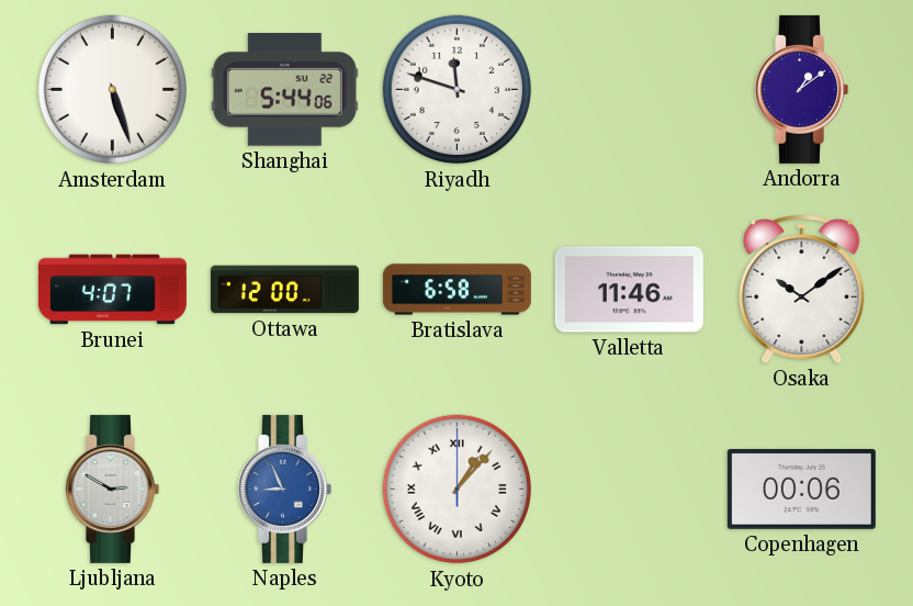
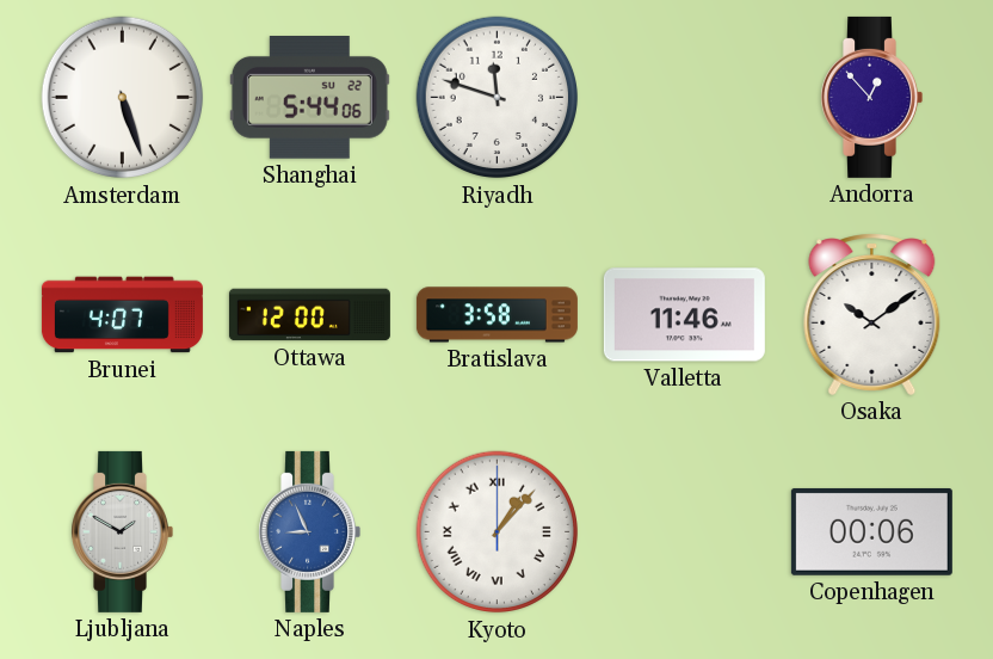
Andorra: 1:09 -> 12:53 (871, 97)
Bratislava: 6:58 -> 3:58 (496, 315)
Ljubljana: 2:50 -> 1:50 (122, 531)
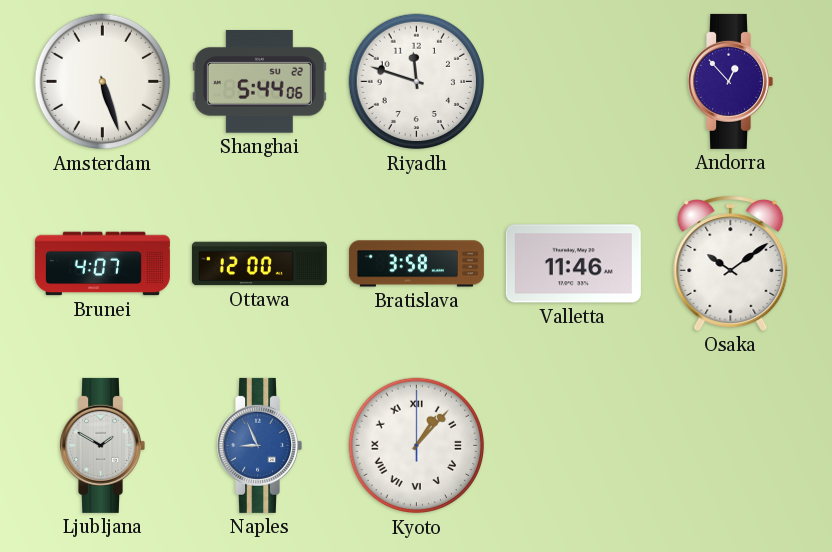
Copenhagen: 00:06 -> none (871, 531)
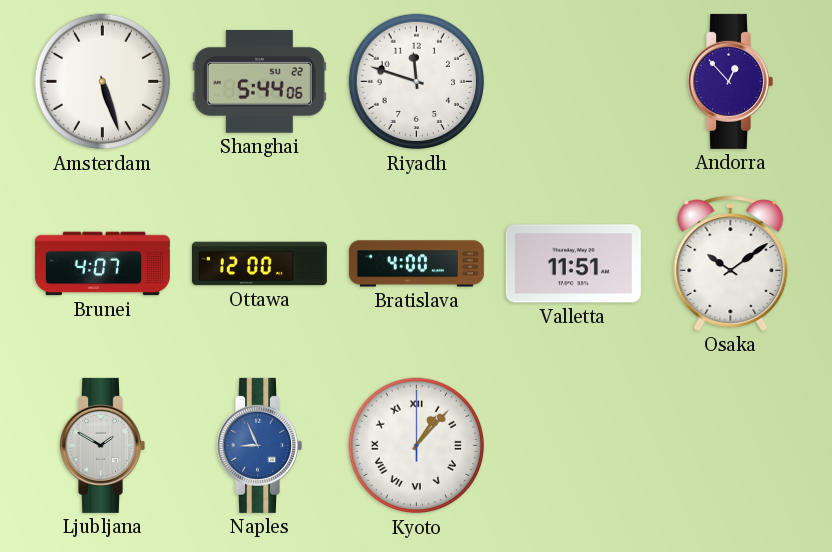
Bratislava: 3:58 -> 4:00 (416, 264)
Valletta: 11:46 -> 11:51 (573, 264)
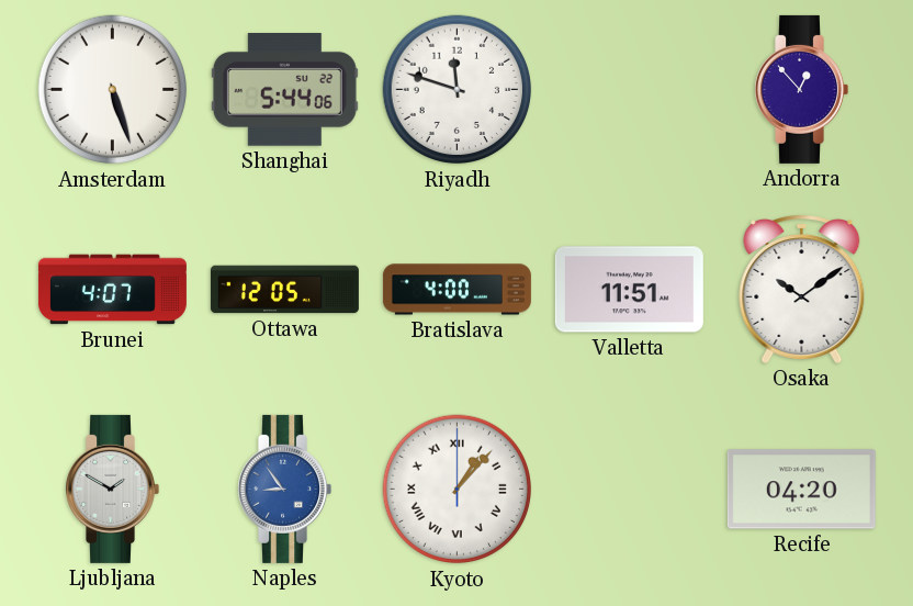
Ottawa: 12:00 -> 12:05 (284, 290)
Naples: 8:56 -> 8:54 (284, 489)
Recife: none -> 04:20 (801, 490)
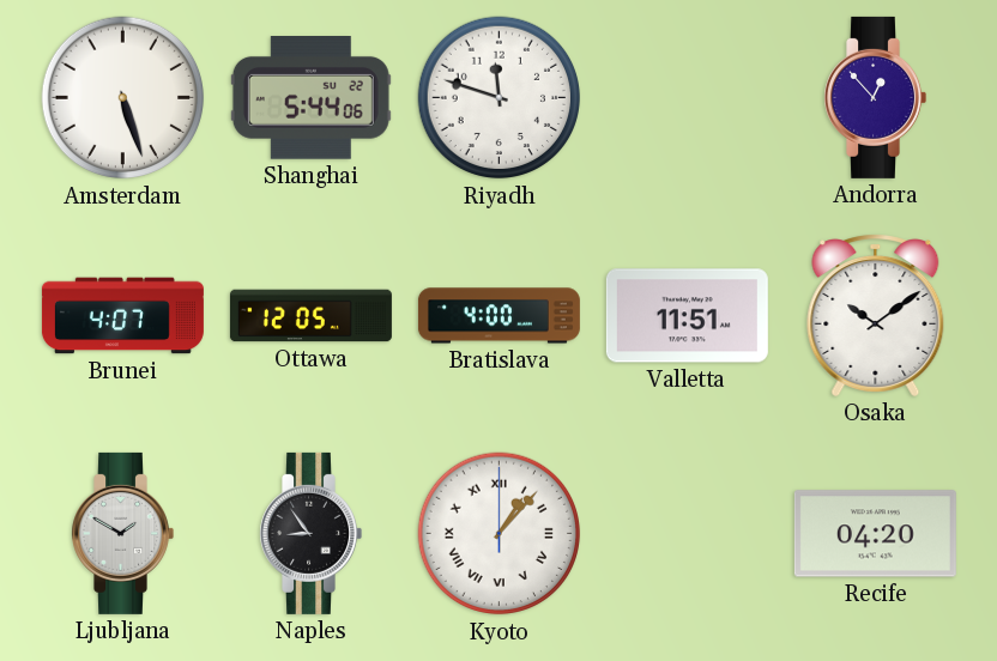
Naples dial: blue -> black (310, 533)
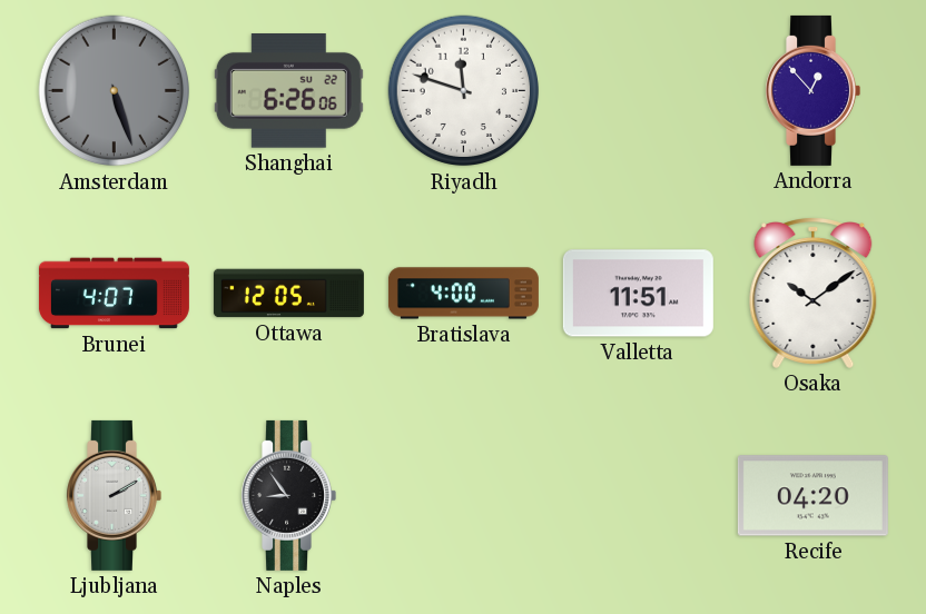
Amsterdam dial: white -> grey (115, 91)
Shanghai: 5:44 -> 6:26 (288, 91)
Ljubljana: 1:50 -> 2:10 (114, 495)
Kyoto: 1:07 -> none (500, 534)
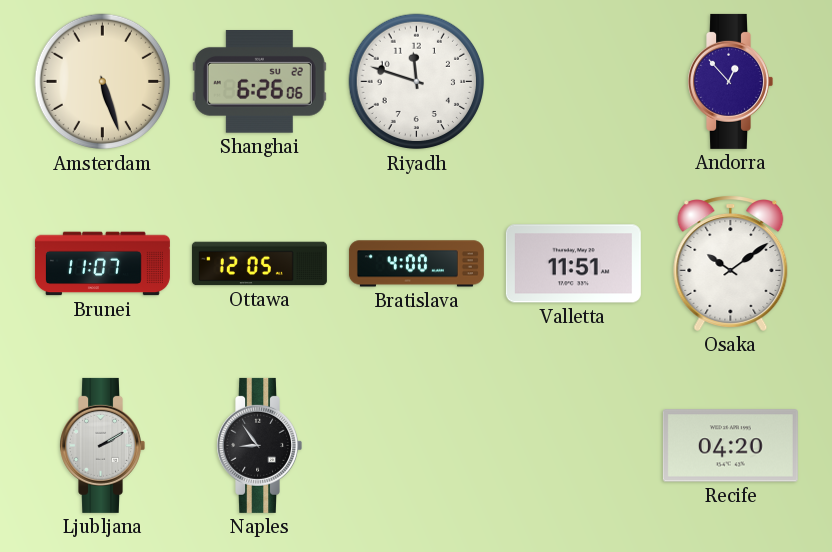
Amsterdam dial: grey -> cream (103, 82)
Brunei: 4:07 -> 11:07 (102, 264)
